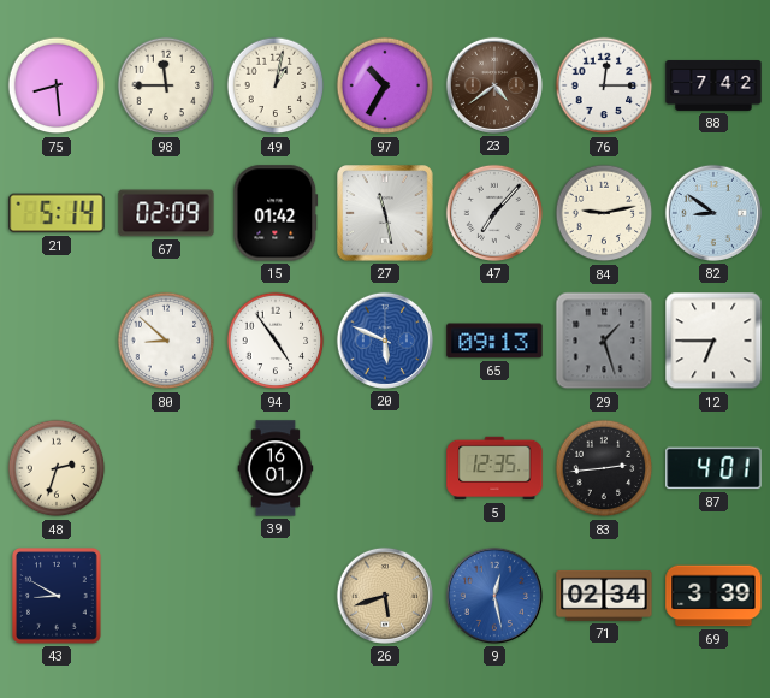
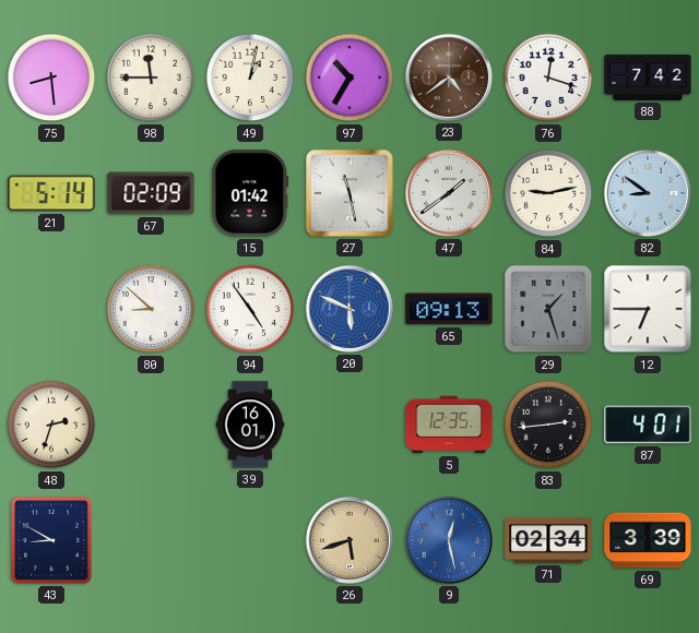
76: 12:15 -> 12:18 (548, 77)
47: 7:07 -> 1:39 (449, 193)
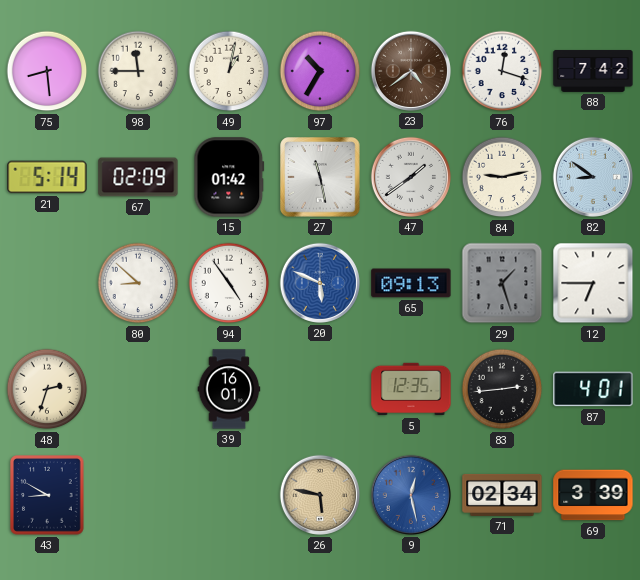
26: 5:42 -> 5:47 (320, 495)
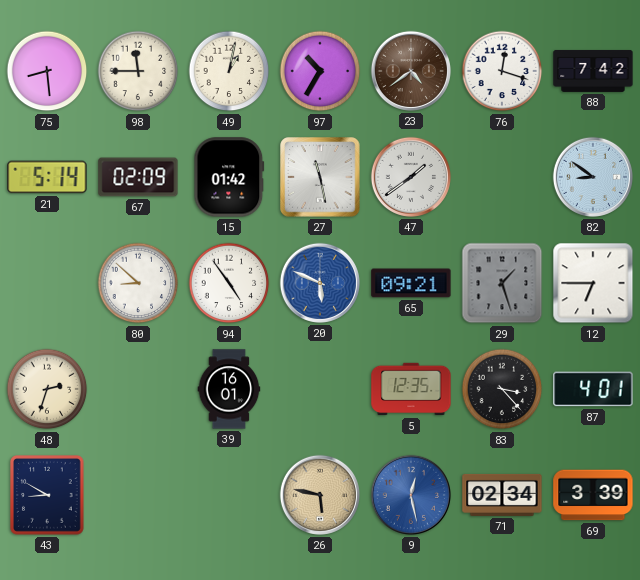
84: 9:13 -> none (502, 177)
65: 09:13 -> 09:21 (411, 283)
83: 2:44 -> 3:23 (502, 389)
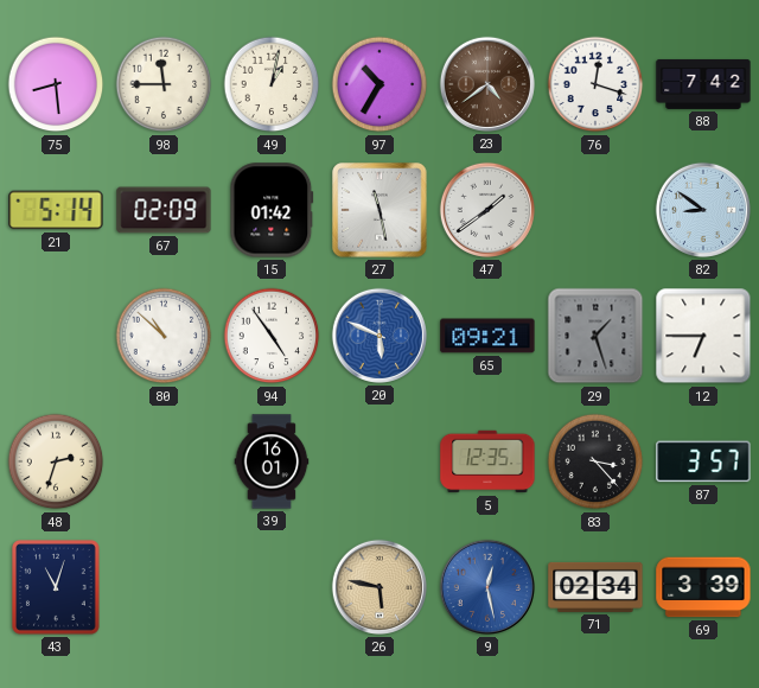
80: 8:52 -> 10:52 (164, 336)
87: 4:01 -> 3:57 (703, 461)
43: 8:50 -> 11:03 (57, 587)
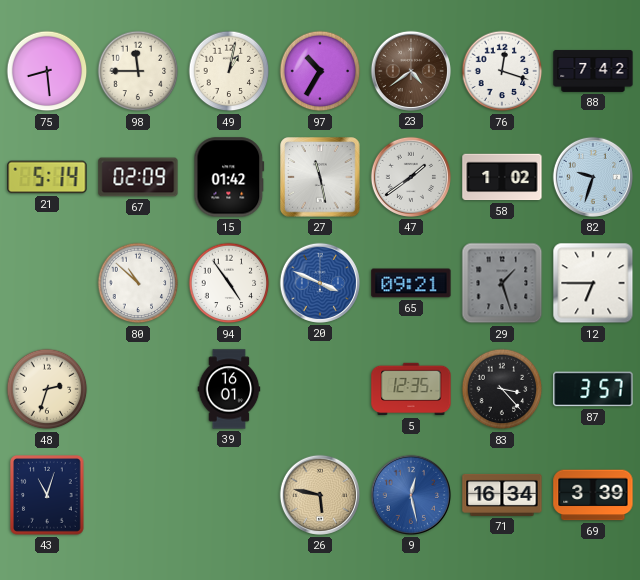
58: none -> 1:02 (502, 177)
82: 8:51 -> 9:33 (593, 177)
20: 5:49 -> 3:49 (320, 283)
71: 02:34 -> 16:34 (502, 495)
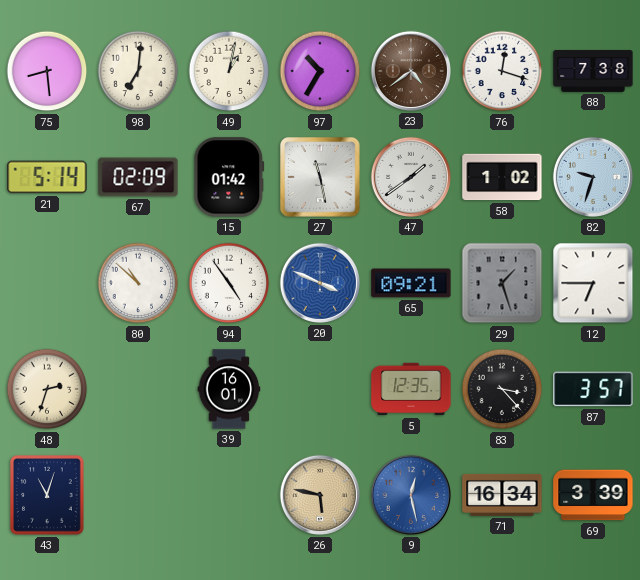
98: 11:45 -> 7:01 (138, 71)
88: 7:42 -> 7:38 (593, 71)
